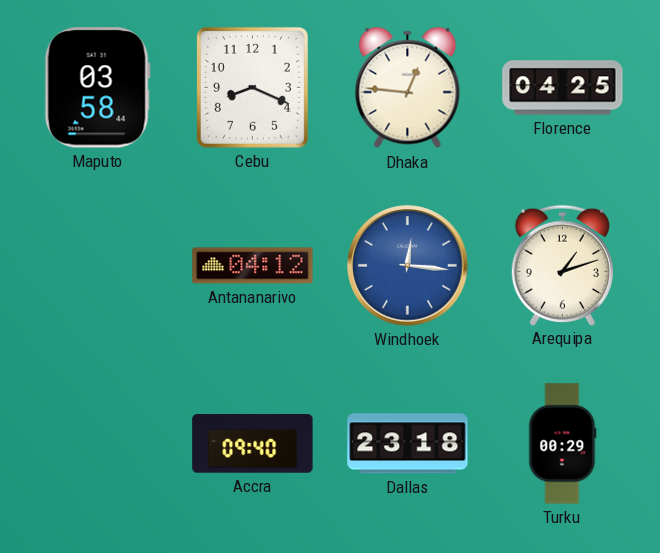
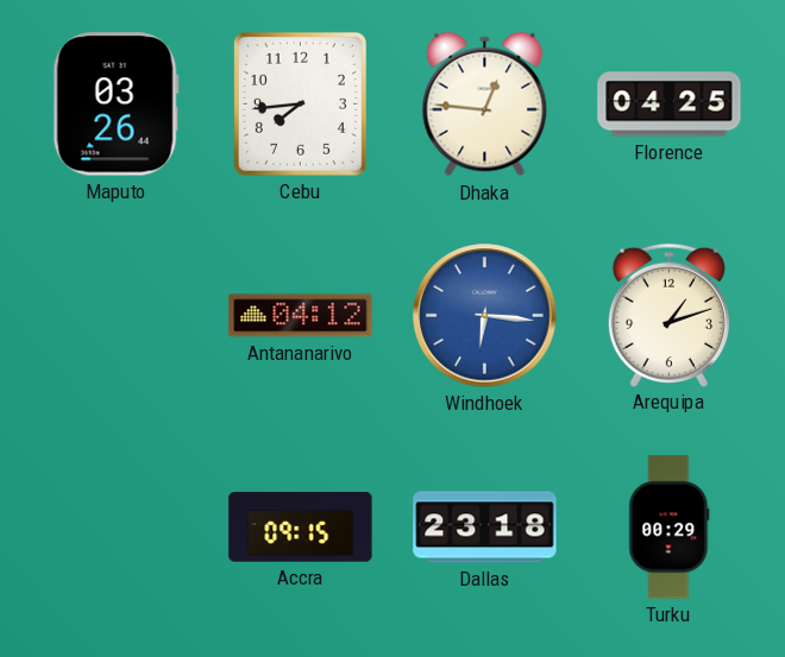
Maputo: 03:58 -> 03:26 (115, 105)
Cebu: 8:19 -> 7:44 (300, 103)
Windhoek: 12:16 -> 6:16 (485, 316)
Accra: 09:40 -> 09:15 (301, 528)
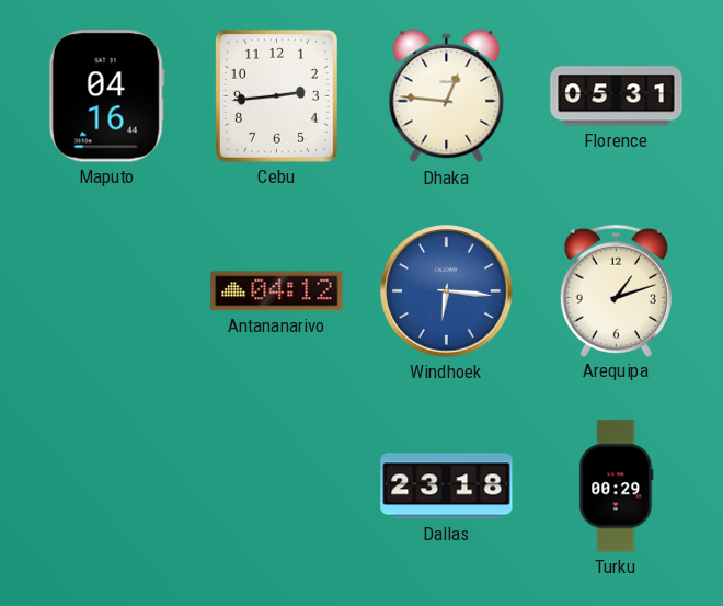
Maputo: 03:26 -> 04:16 (106, 96)
Cebu: 7:44 -> 2:44 (276, 95)
Florence: 04:25 -> 05:31 (617, 96)
Accra: 09:15 -> none (301, 528)
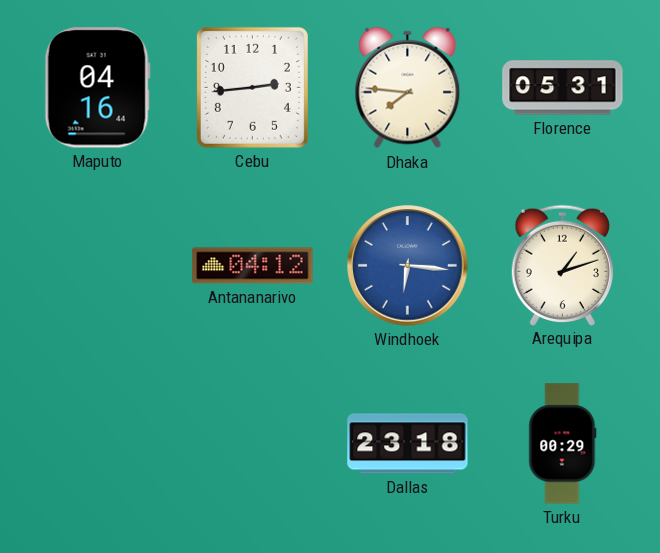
Dhaka: 12:46 -> 7:46 (408, 88)
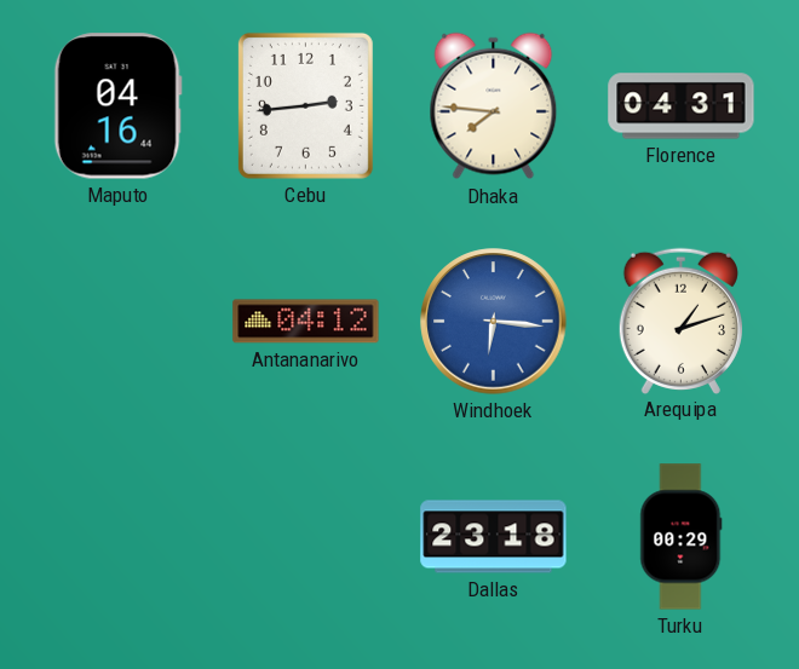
Florence: 05:31 -> 04:31 (682, 106)
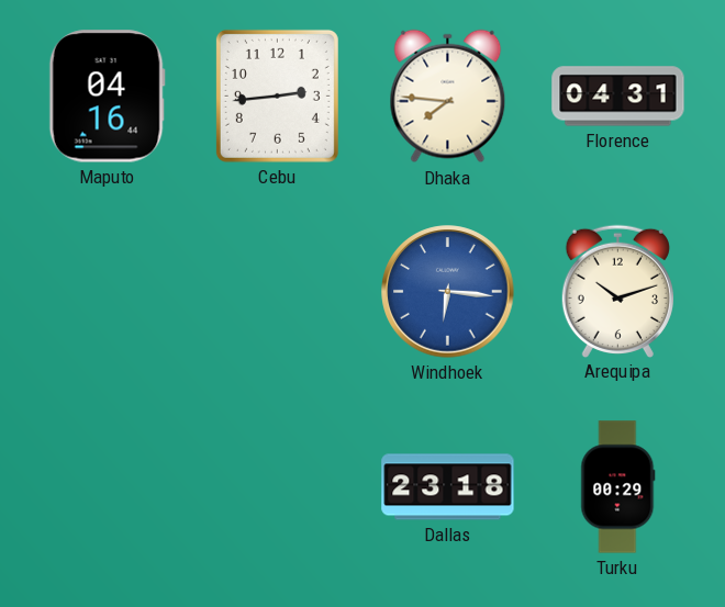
Antananarivo: 04:12 -> none (306, 322)
Arequipa: 1:12 -> 10:12 (617, 291)
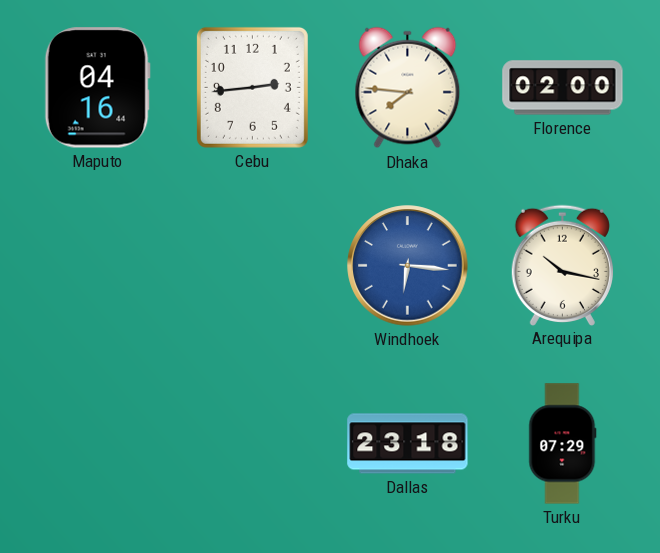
Florence: 04:31 -> 02:00 (563, 88)
Arequipa: 10:12 -> 10:17 (562, 265)
Turku: 00:29 -> 07:29 (563, 444)
